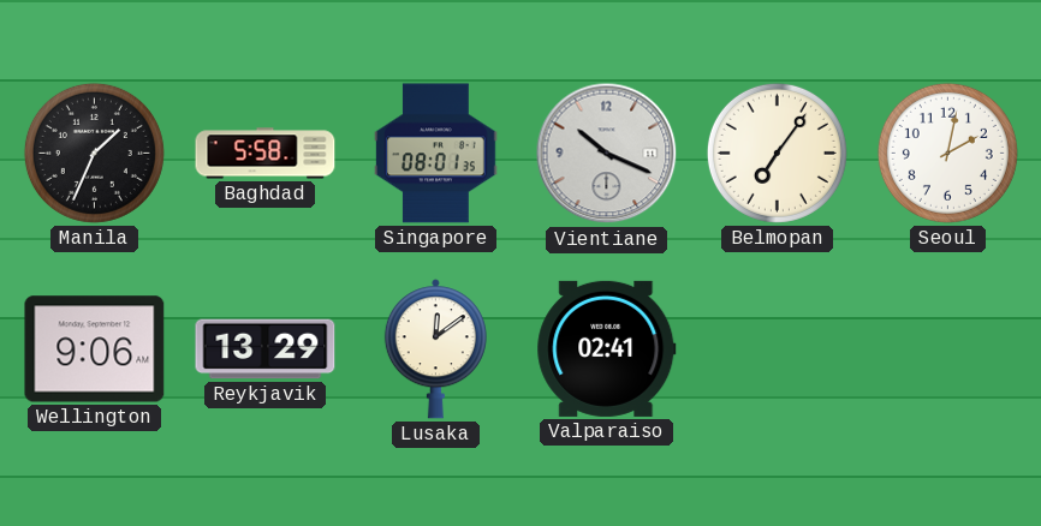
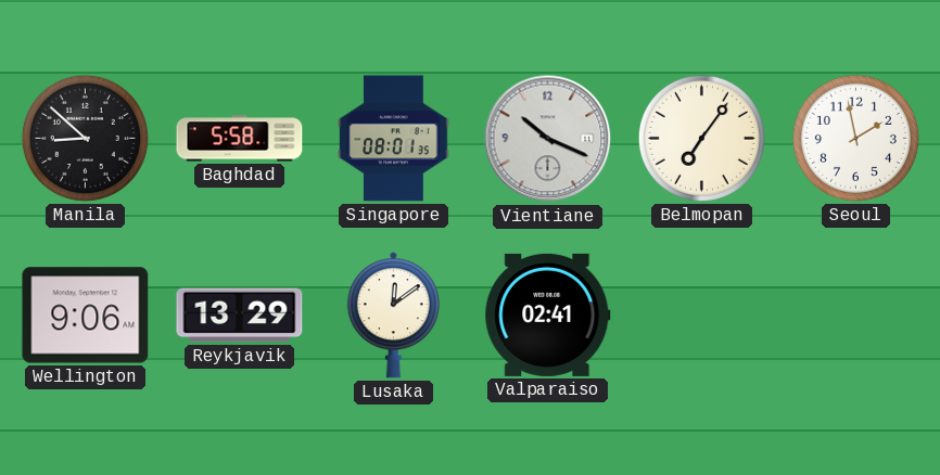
Manila: 1:34 -> 8:52 (85, 138)
Seoul: 2:02 -> 1:58 (855, 138)
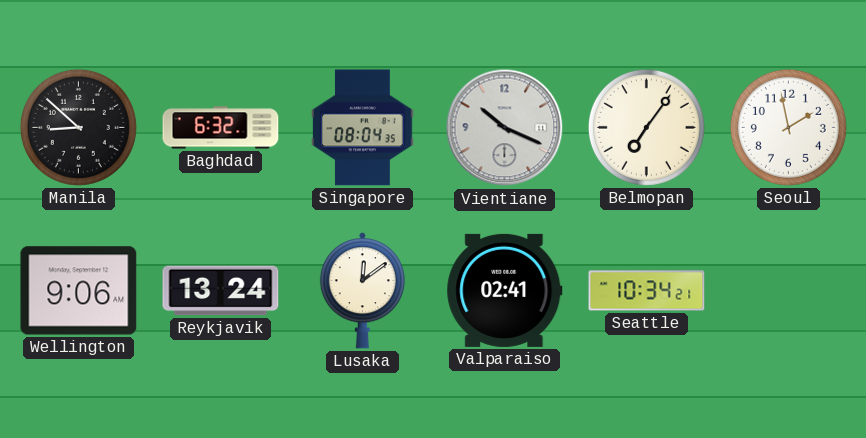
Baghdad: 5:58 -> 6:32 (221, 128)
Singapore: 08:01 -> 08:04 (363, 128)
Reykjavik: 13:29 -> 13:24 (221, 291)
Seattle: none -> 10:34 (647, 291)
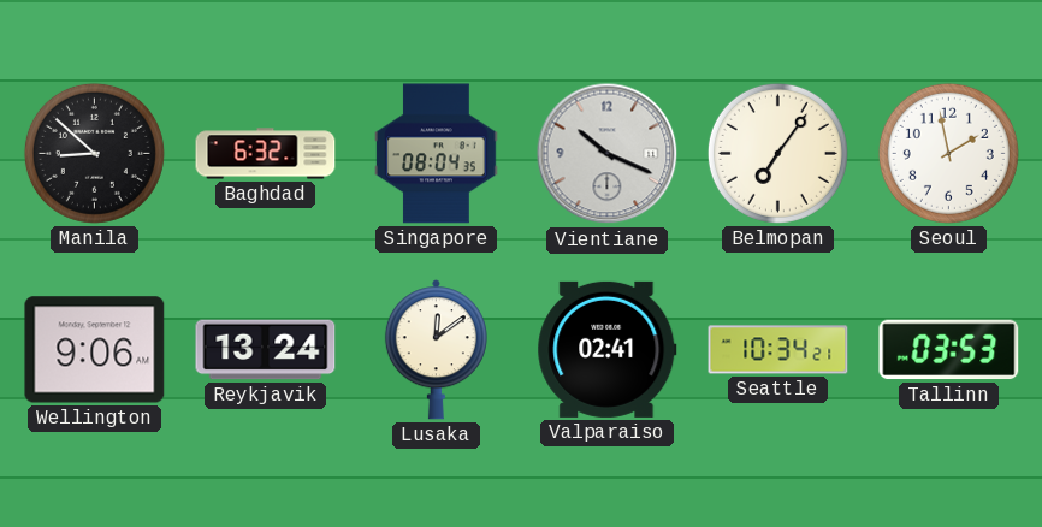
Tallinn: none -> 03:53 (949, 350)
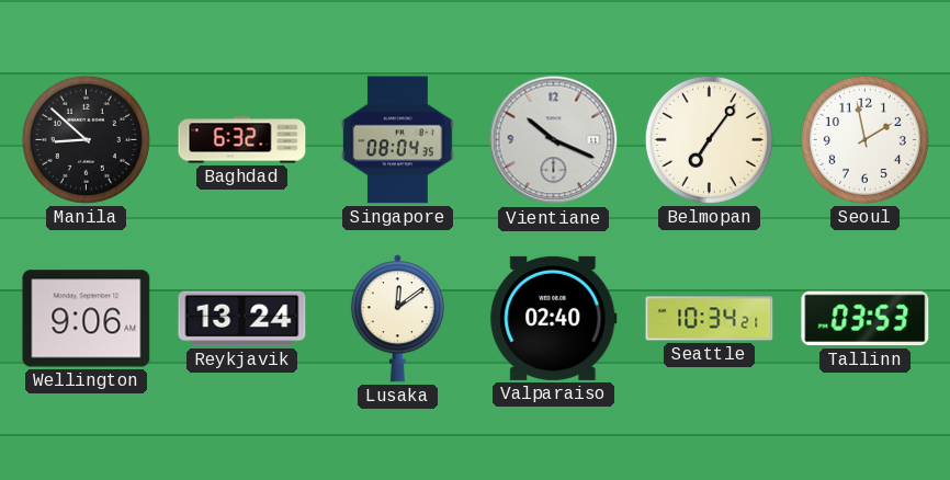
Valparaiso: 02:41 -> 02:40 (554, 318)
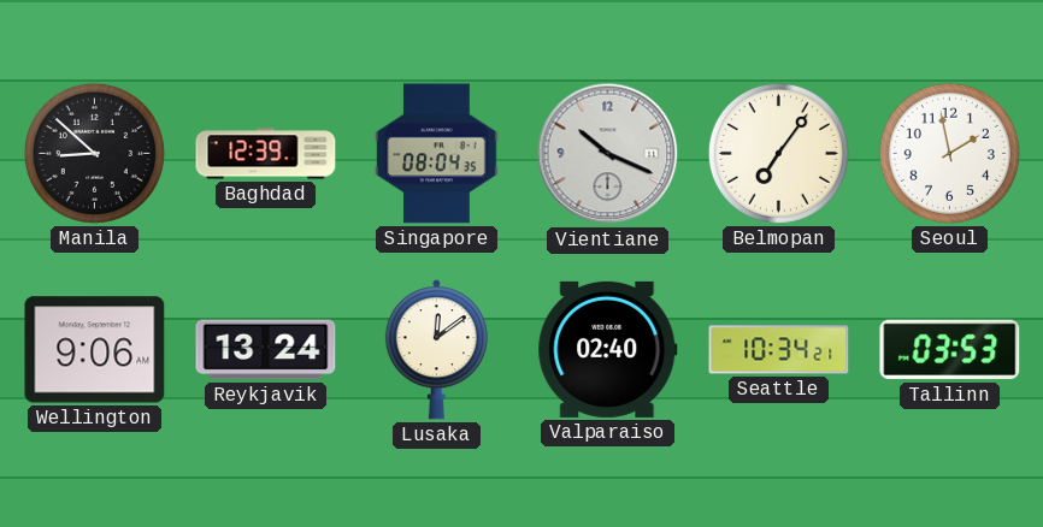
Baghdad: 6:32 -> 12:39 (266, 154)
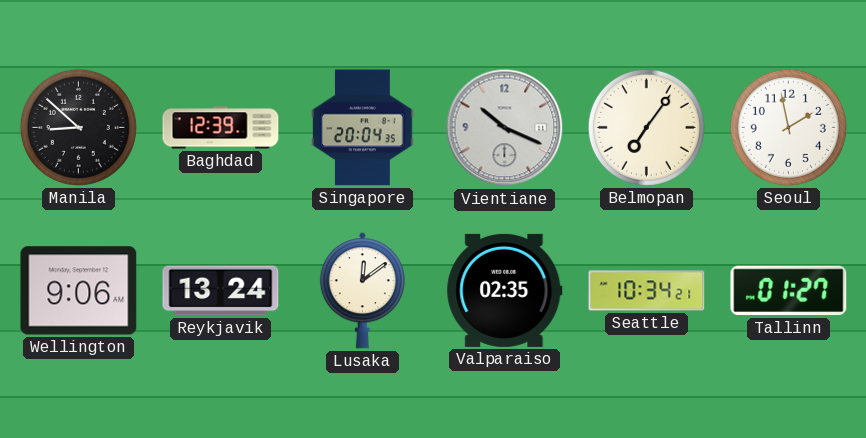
Singapore: 08:04 -> 20:04 (363, 128)
Valparaiso: 02:40 -> 02:35 (505, 290)
Tallinn: 03:53 -> 01:27 (789, 291)
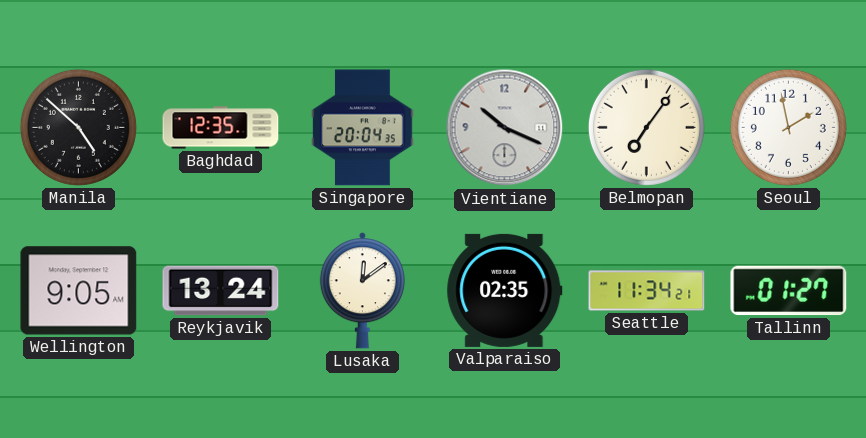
Manila: 8:52 -> 4:52 (78, 127)
Baghdad: 12:39 -> 12:35 (221, 128)
Wellington: 9:06 -> 9:05 (79, 291)
Seattle: 10:34 -> 11:34 (647, 291)
